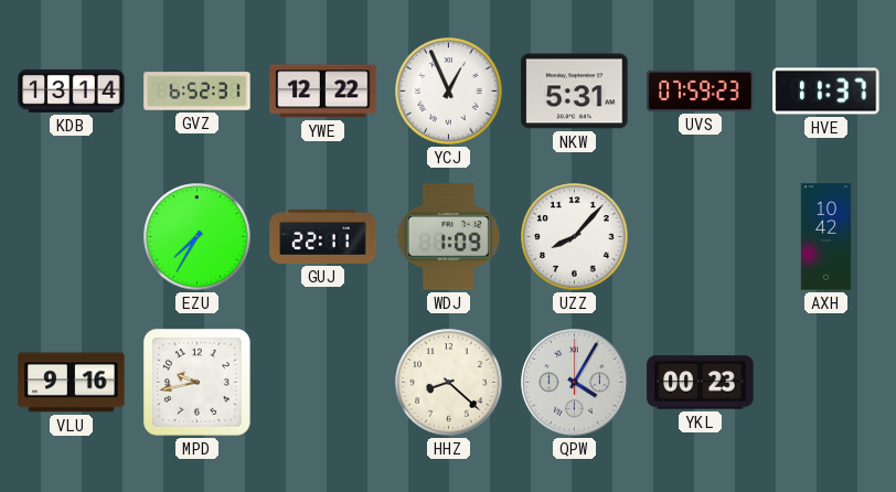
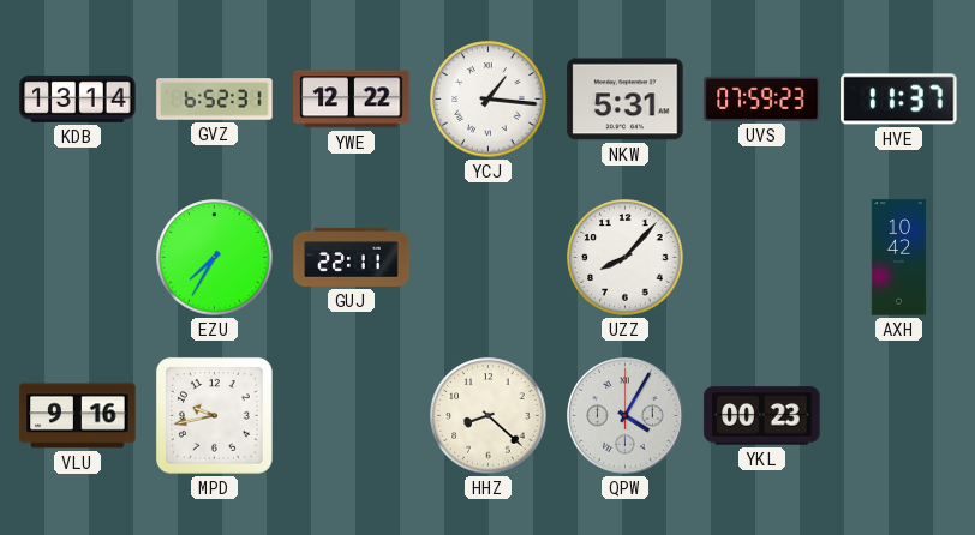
YCJ: 12:56 -> 1:16 (489, 100)
WDJ: 1:09 -> none (448, 237)
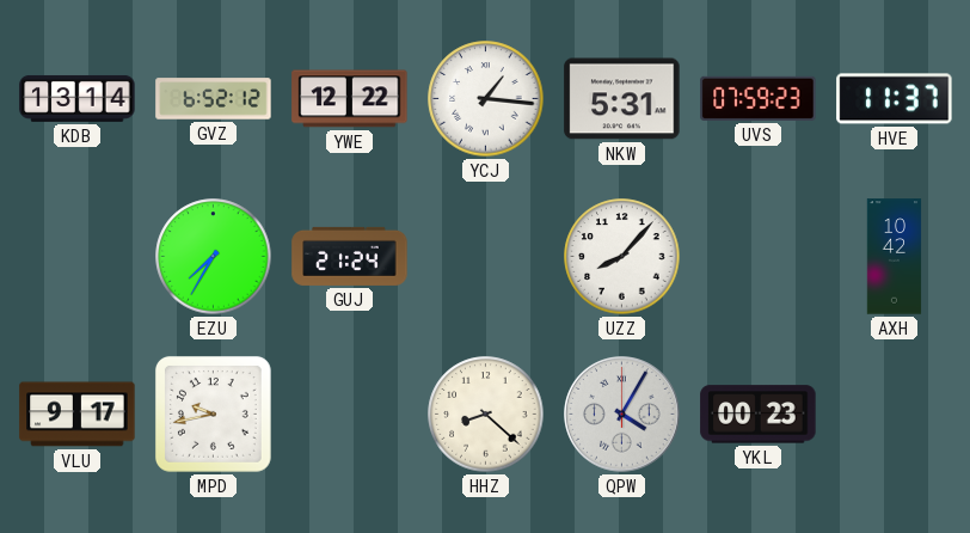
GVZ: 6:52:31 -> 6:52:12 (214, 99)
GUJ: 22:11 -> 21:24 (350, 256)
VLU: 9:16 -> 9:17 (78, 415)
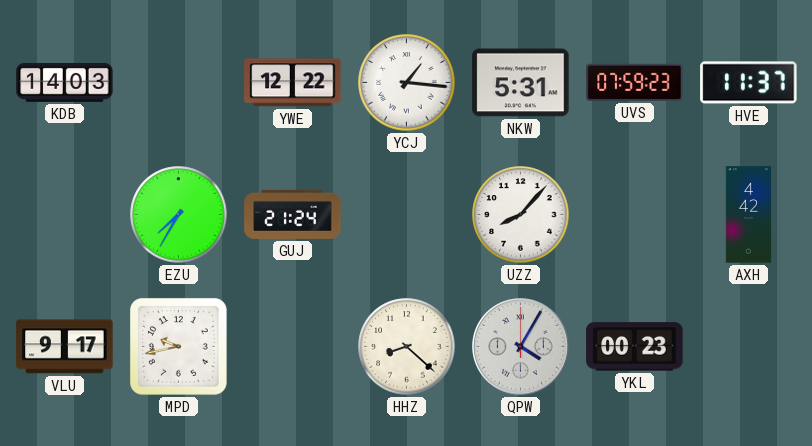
KDB: 13:14 -> 14:03 (65, 82)
GVZ: 6:52 -> none (214, 99)
AXH: 10:42 -> 4:42 (749, 215)
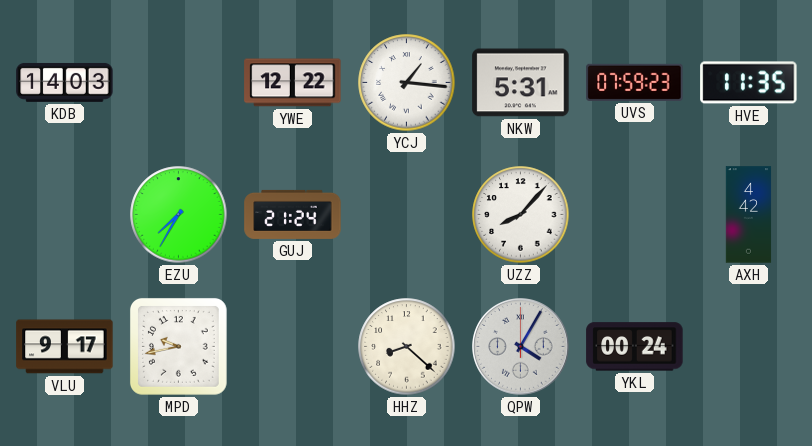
HVE: 11:37 -> 11:35 (749, 83)
YKL: 00:23 -> 00:24 (635, 347)
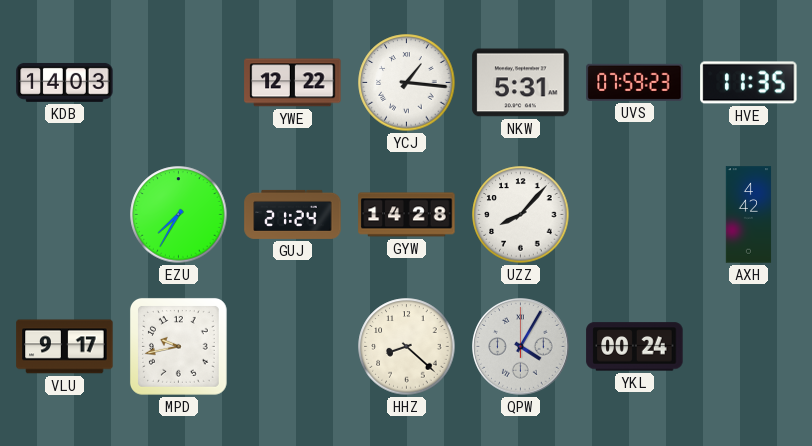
GYW: none -> 14:28 (407, 215)
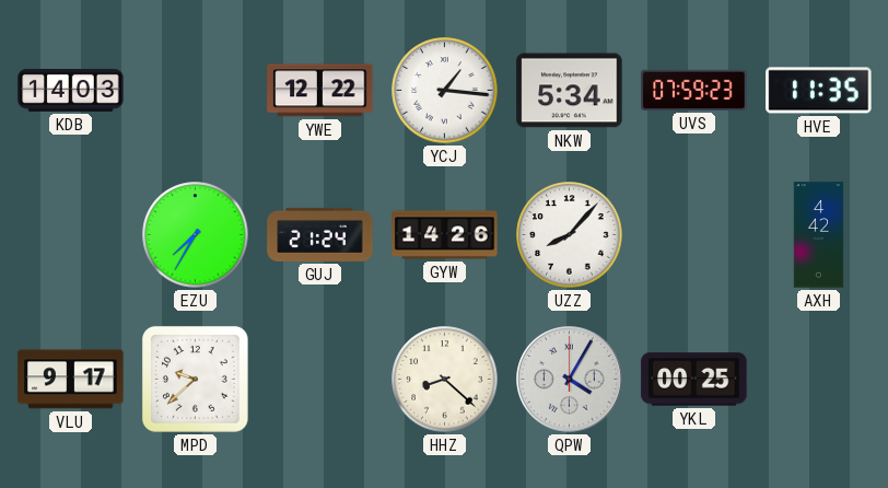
NKW: 5:31 -> 5:34 (570, 91)
GYW: 14:28 -> 14:26 (445, 235)
MPD: 9:43 -> 9:38 (195, 379)
YKL: 00:24 -> 00:25 (694, 380)
